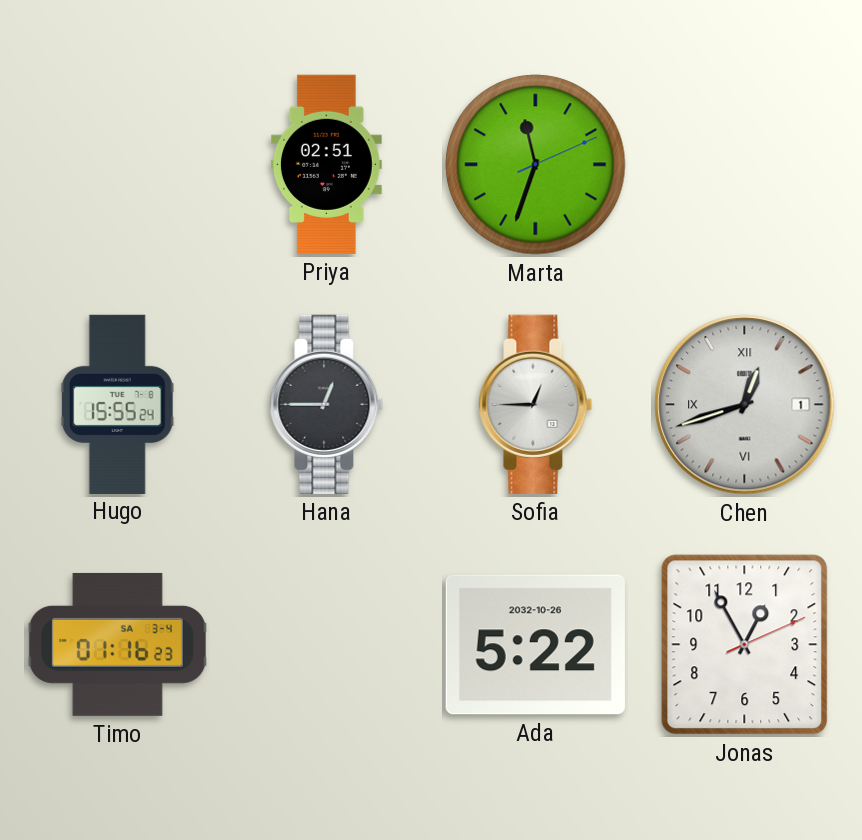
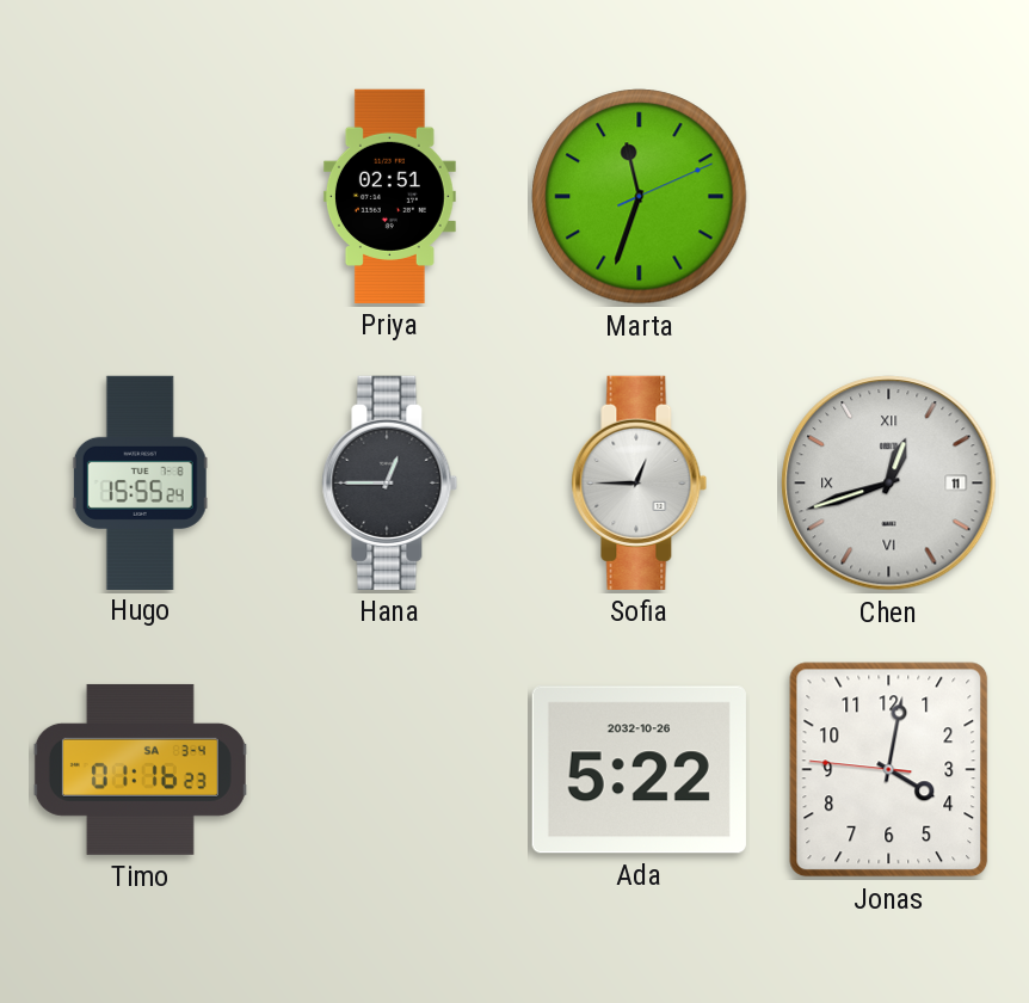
Chen date: 1 -> 11 (889, 484)
Jonas: 12:55 -> 4:01 (889, 770)
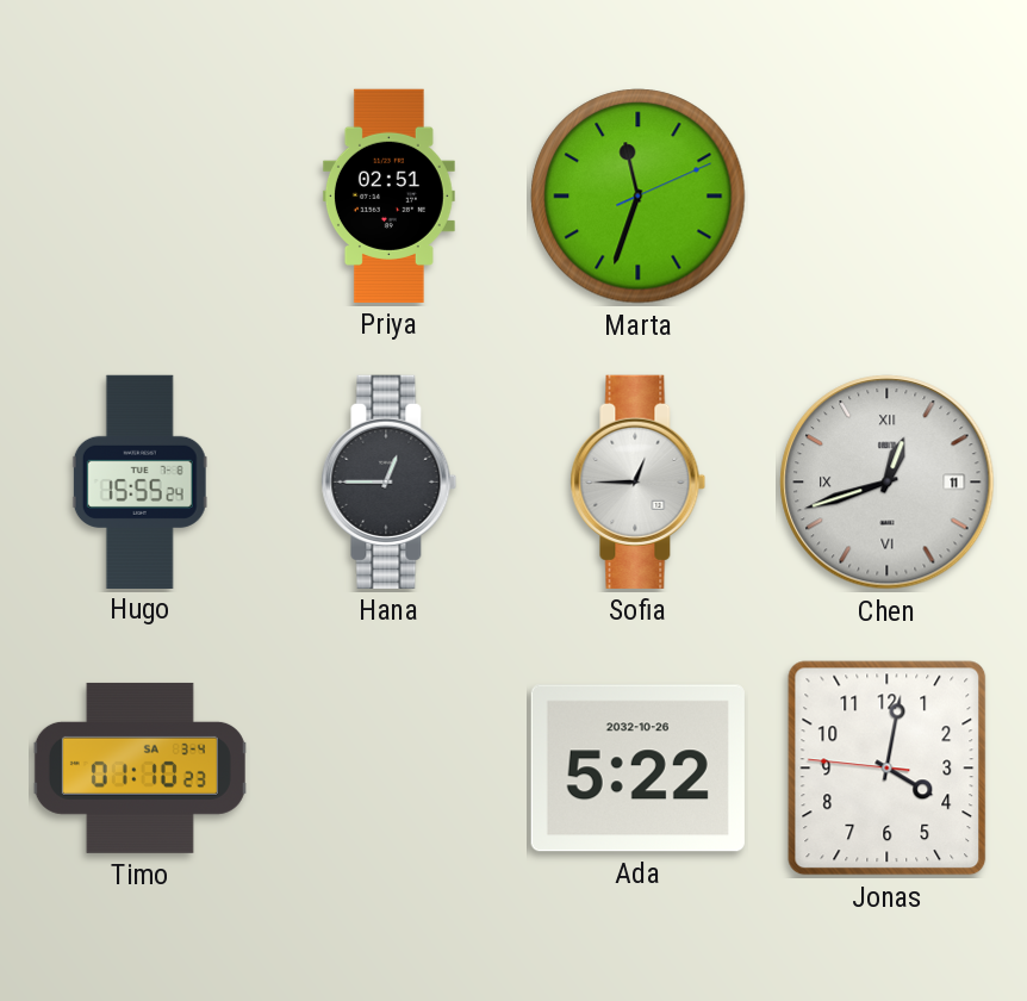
Timo: 01:16 -> 01:10 (139, 767)
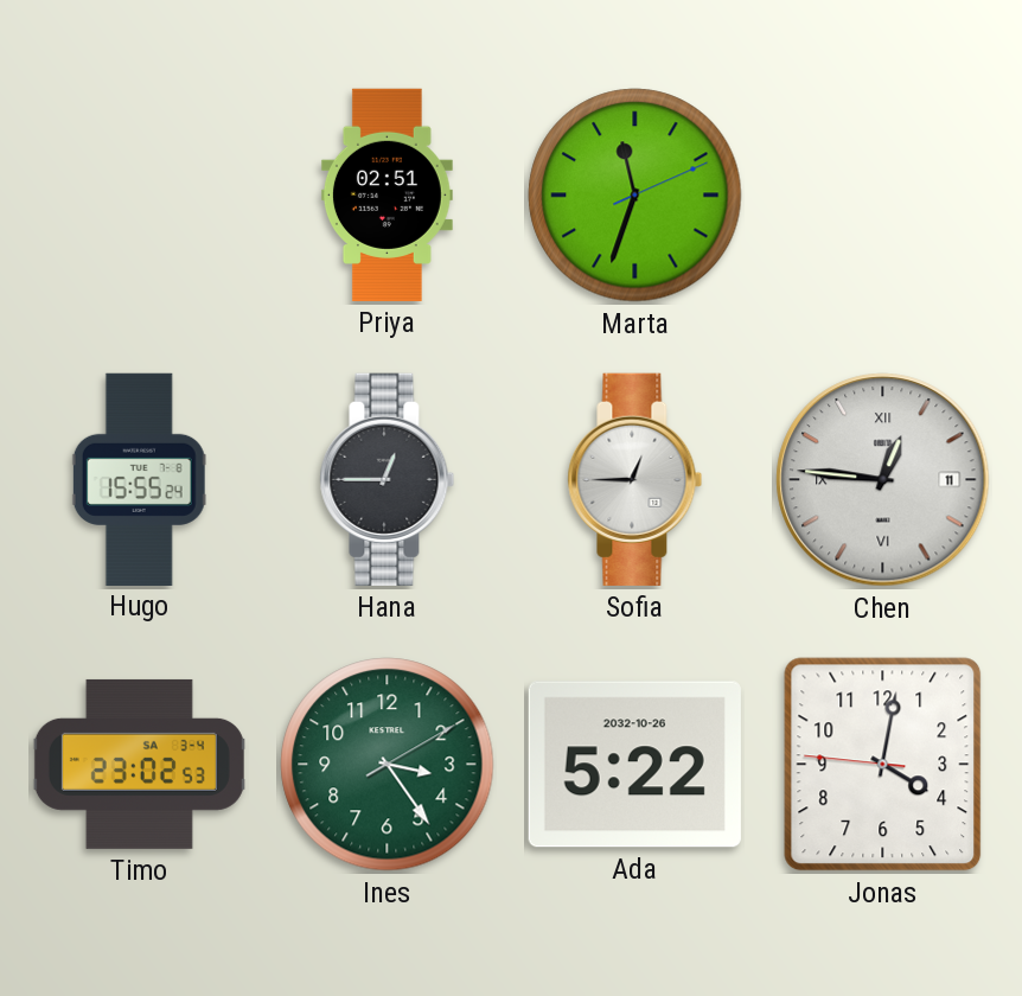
Chen: 12:42 -> 12:46 (883, 480)
Timo: 01:10 -> 23:02 (139, 764)
Ines: none -> 3:24 (388, 765)
